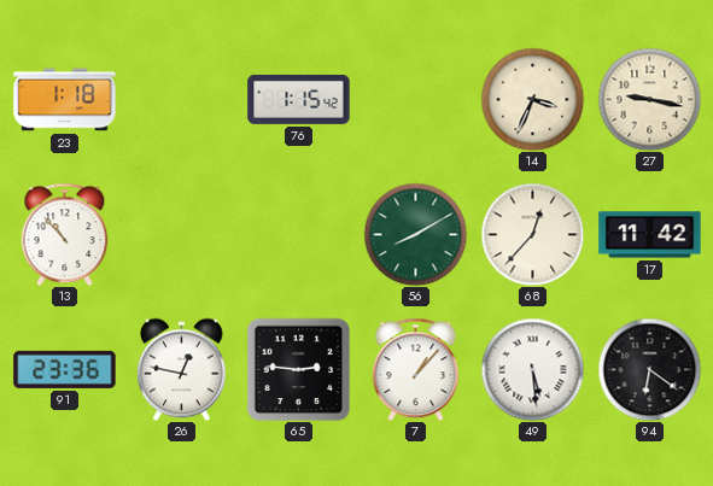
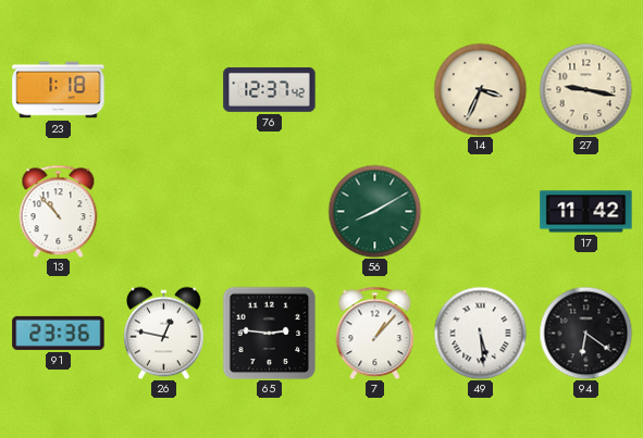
76: 1:15 -> 12:37 (270, 89)
68: 12:37 -> none (532, 234)
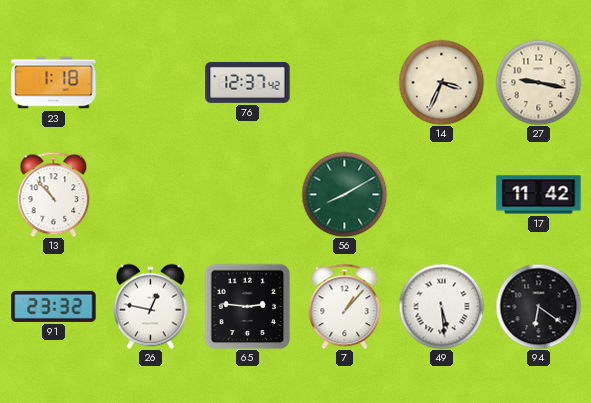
91: 23:36 -> 23:32 (54, 306)
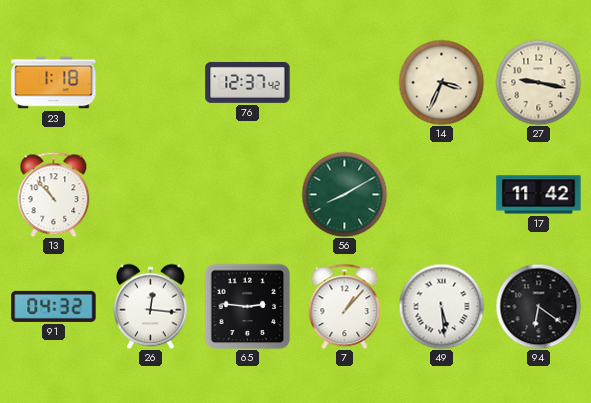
91: 23:32 -> 04:32 (54, 306)
26: 12:47 -> 12:16 (151, 306)
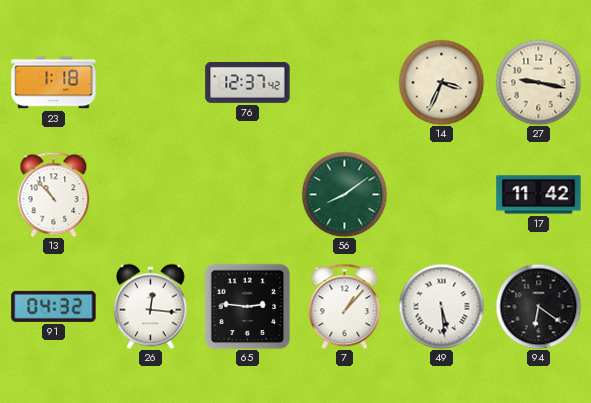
56: 8:10 -> 8:09 (344, 194)
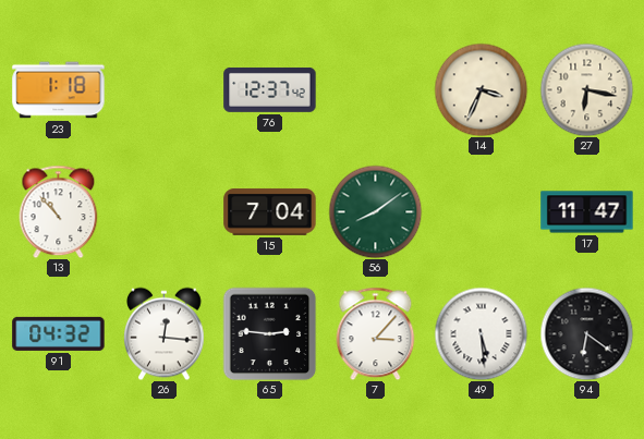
27: 9:17 -> 6:17 (586, 89)
15: none -> 7:04 (270, 211)
17: 11:42 -> 11:47 (587, 212)
7: 1:07 -> 3:07 (376, 333)
